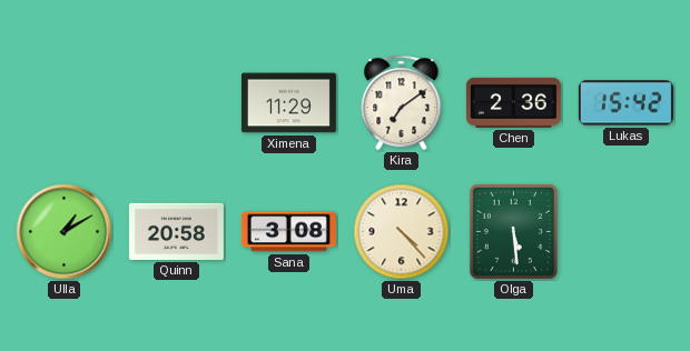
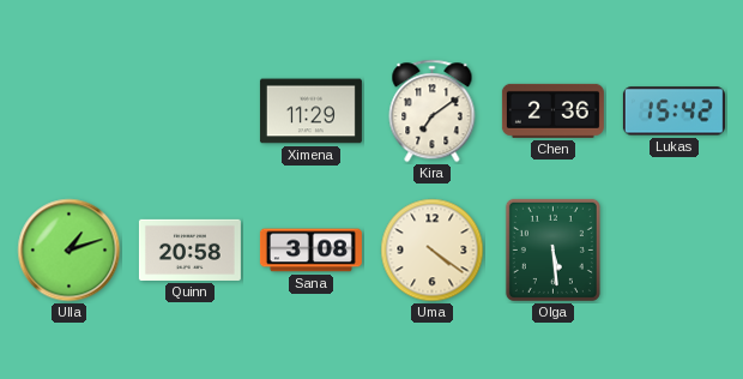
Ulla: 1:10 -> 1:12 (70, 251)
Uma: 4:23 -> 4:21 (433, 251)
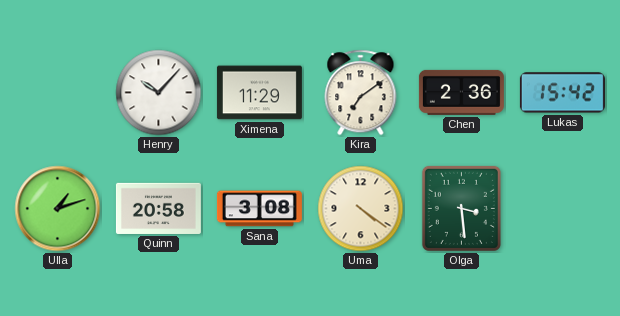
Henry: none -> 10:07 (159, 93)
Olga: 5:29 -> 3:29 (461, 208)
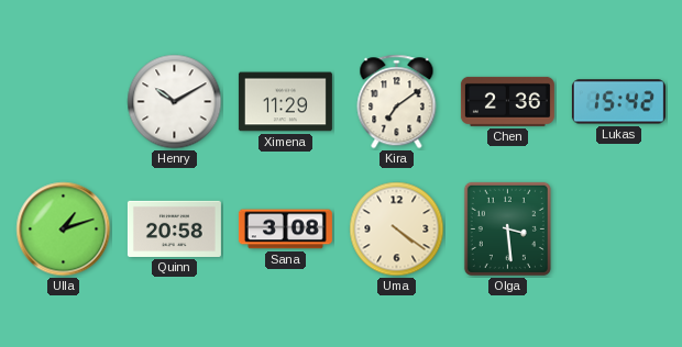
Henry: 10:07 -> 10:10 (175, 102)
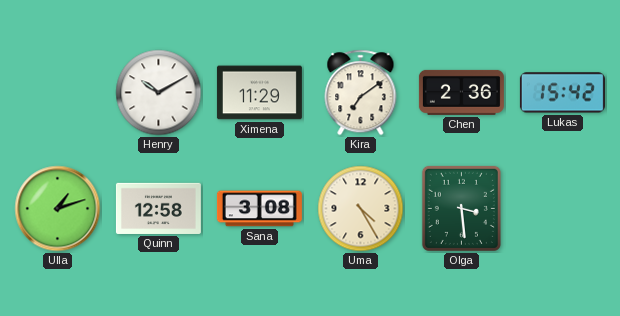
Quinn: 20:58 -> 12:58 (158, 208)
Uma: 4:21 -> 4:25 (361, 209)
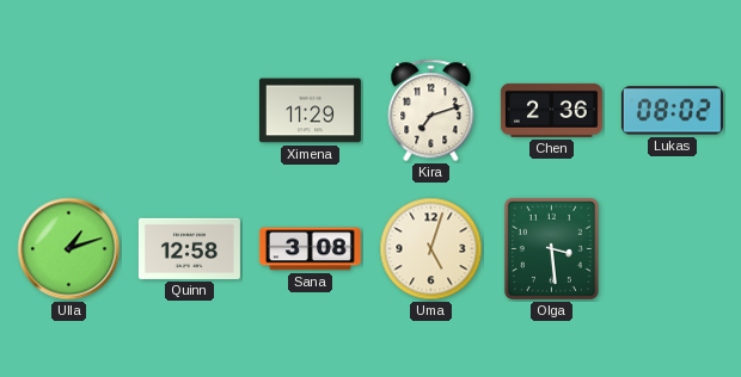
Henry: 10:10 -> none (159, 93)
Kira: 7:09 -> 7:12 (431, 111)
Lukas: 15:42 -> 08:02 (672, 111)
Uma: 4:25 -> 5:03 (431, 249)
